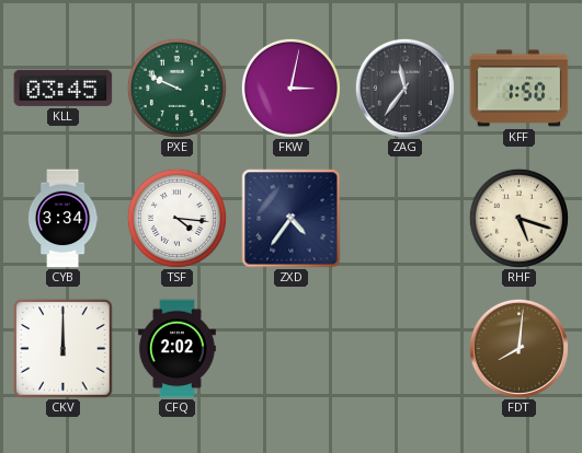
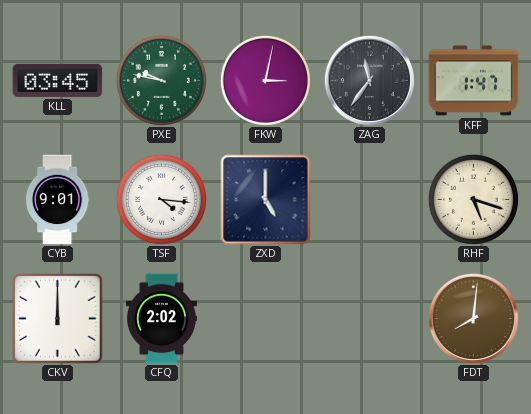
PXE: 9:49 -> 9:47 (161, 80)
KFF: 1:50 -> 1:47 (474, 81)
CYB: 3:34 -> 9:01 (57, 200)
ZXD: 4:36 -> 5:00 (266, 200)
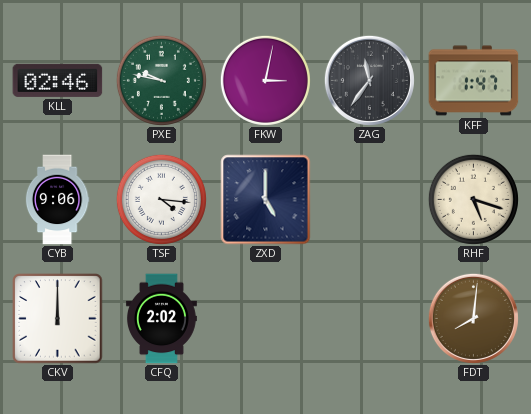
KLL: 03:45 -> 02:46 (58, 80)
CYB: 9:01 -> 9:06 (57, 200)
